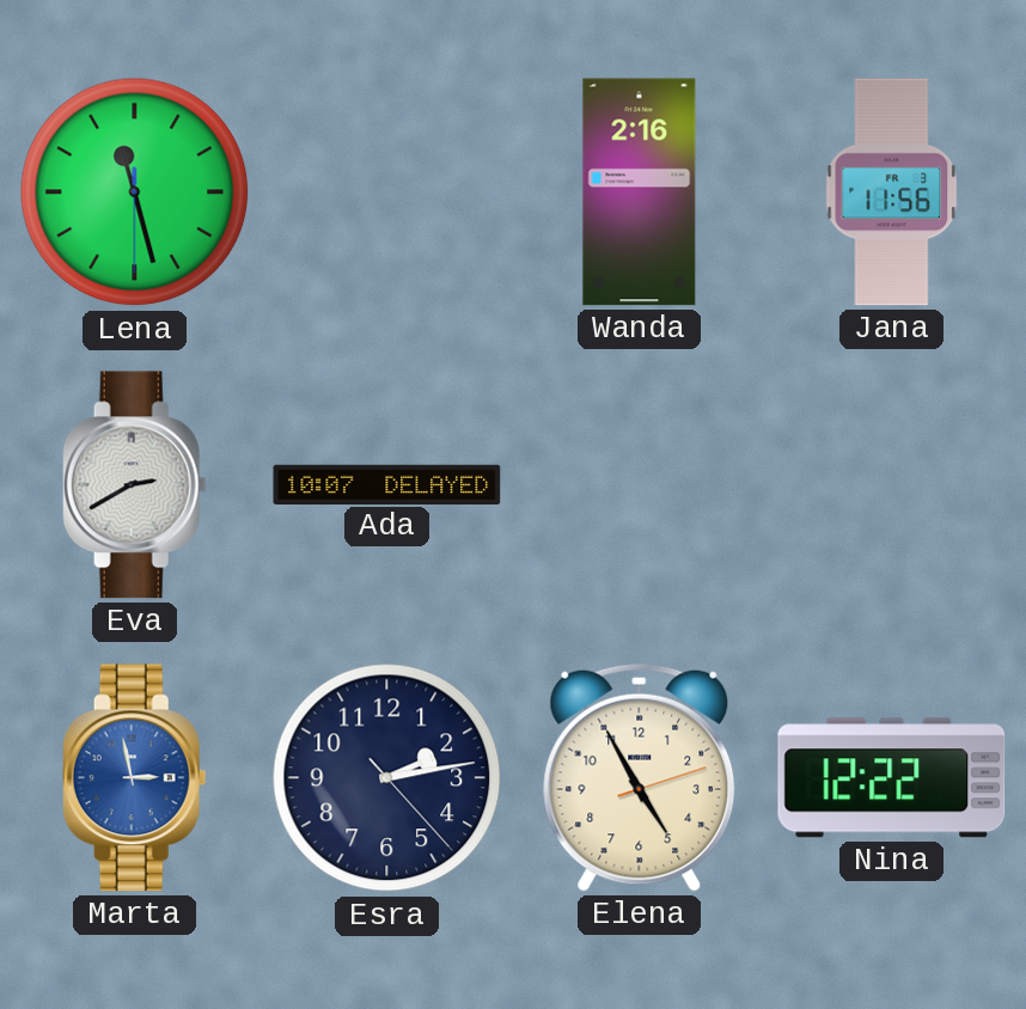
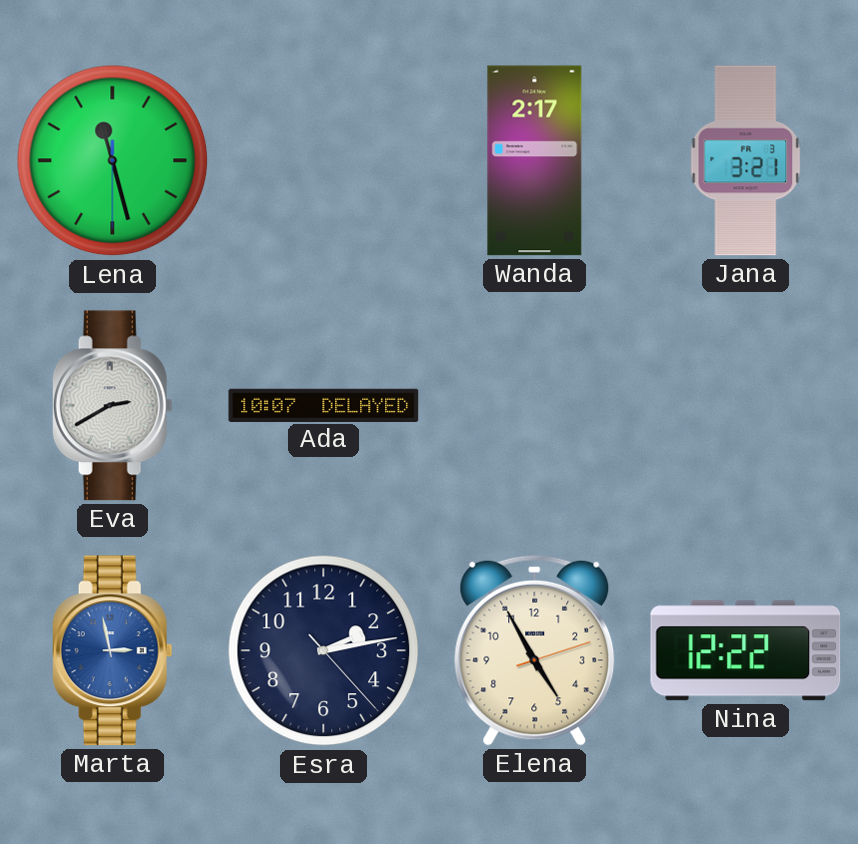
Wanda: 2:16 -> 2:17 (535, 161)
Jana: 11:56 -> 3:21 (746, 161)
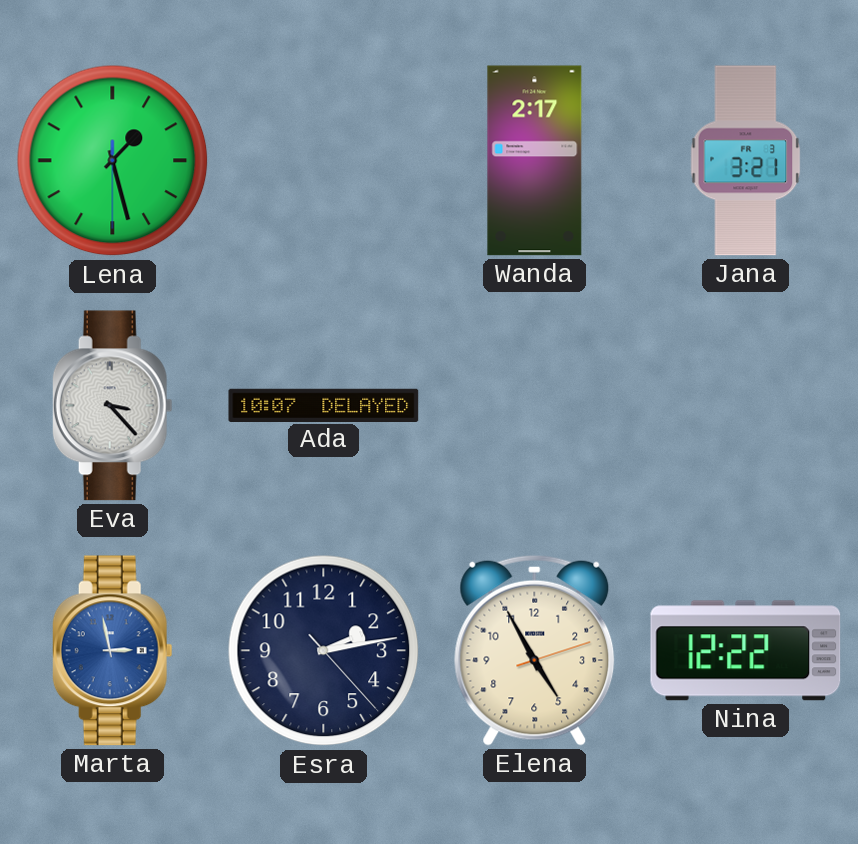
Lena: 11:27 -> 1:27 (113, 161)
Eva: 2:40 -> 3:23 (112, 406)
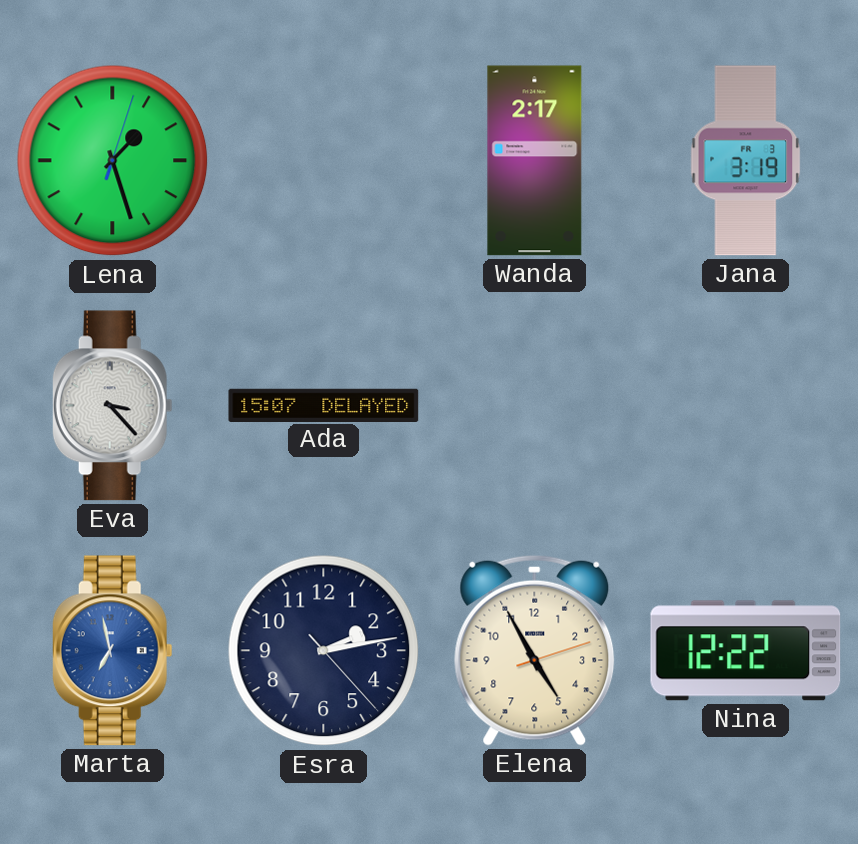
Lena: 1:27:30 -> 1:27:03 (113, 161)
Jana: 3:21 -> 3:19 (746, 161)
Ada: 10:07 -> 15:07 (324, 405)
Marta: 2:58 -> 6:58 (112, 651)
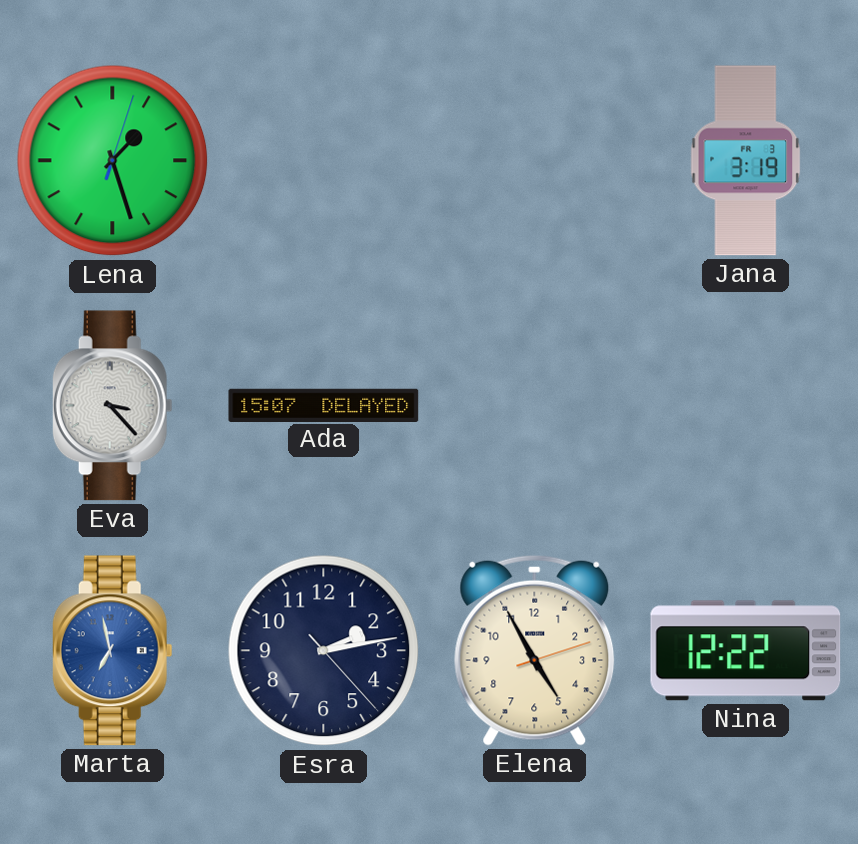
Wanda: 2:17 -> none (535, 161)
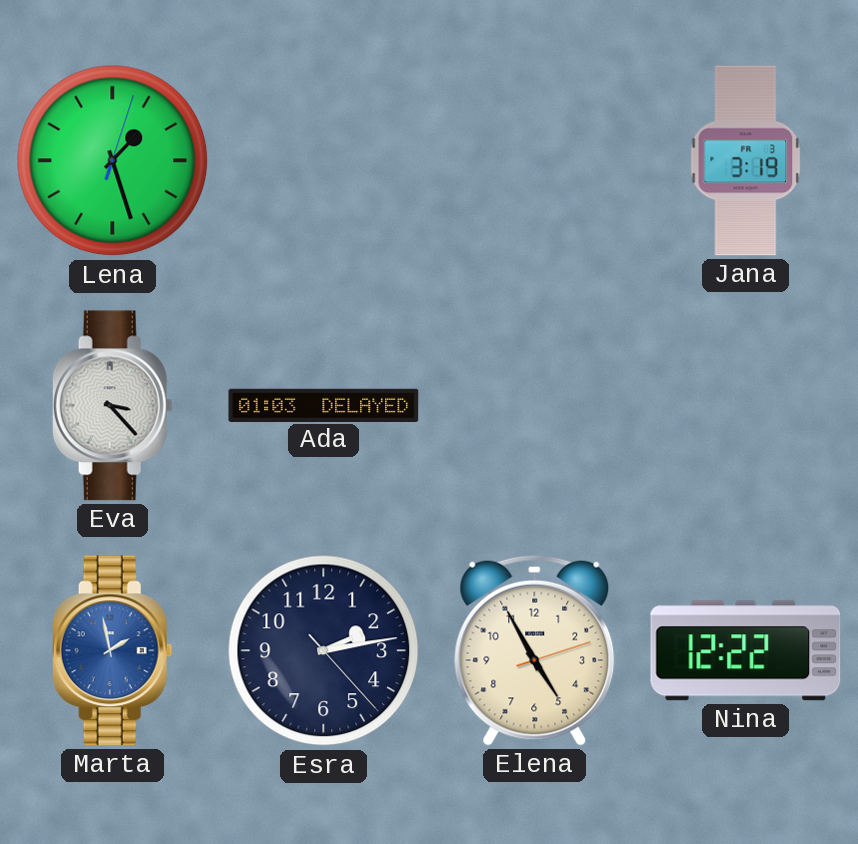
Ada: 15:07 -> 01:03 (324, 405)
Marta: 6:58 -> 1:58 (112, 651)
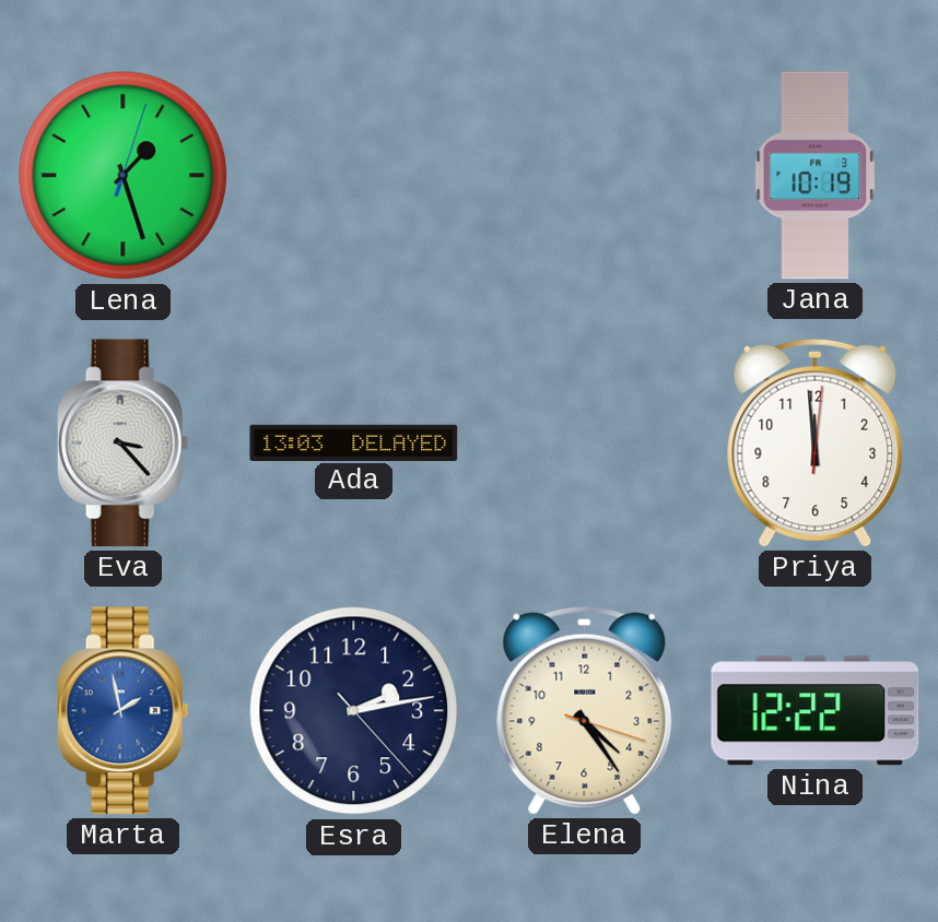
Jana: 3:19 -> 10:19 (816, 176)
Ada: 01:03 -> 13:03 (354, 442)
Priya: none -> 11:59 (816, 442)
Elena: 4:55 -> 4:24 (585, 710)
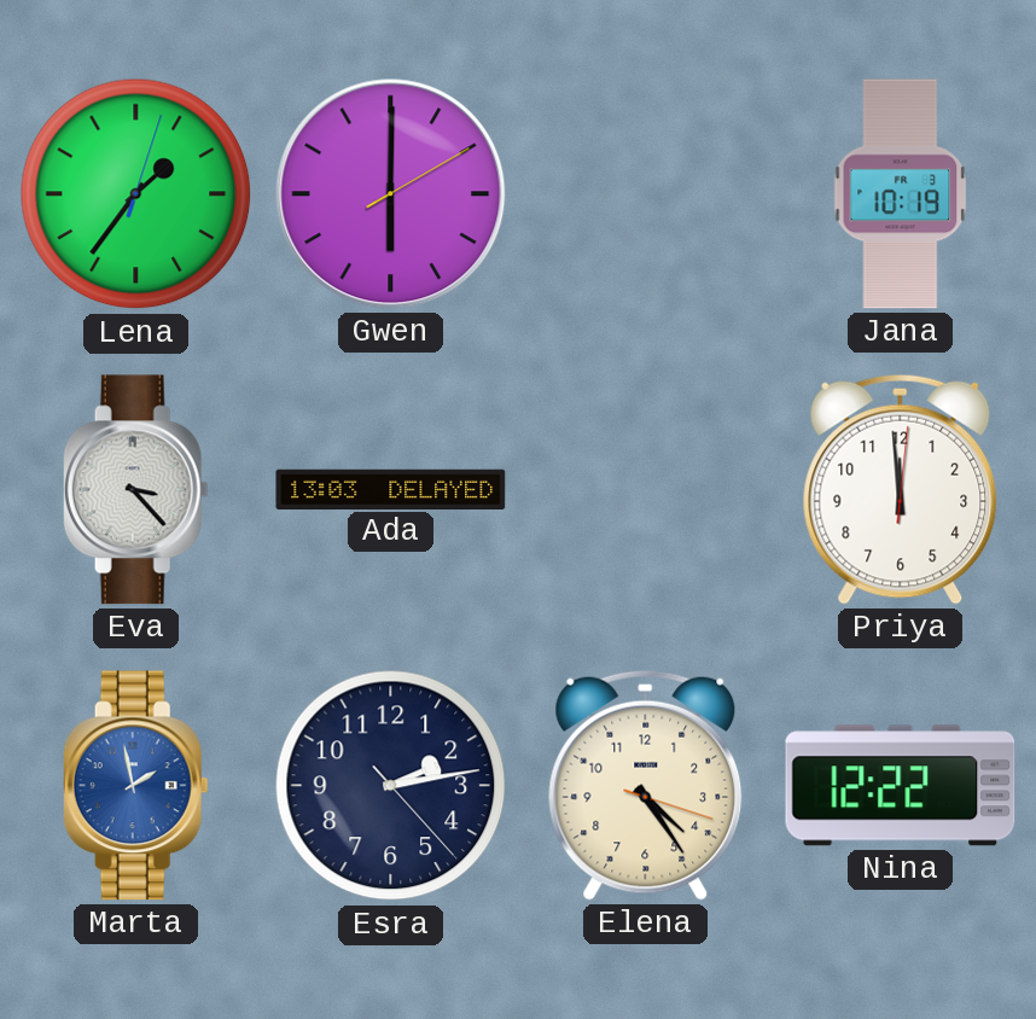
Lena: 1:27 -> 1:36 (136, 194)
Gwen: none -> 6:00 (391, 194)
